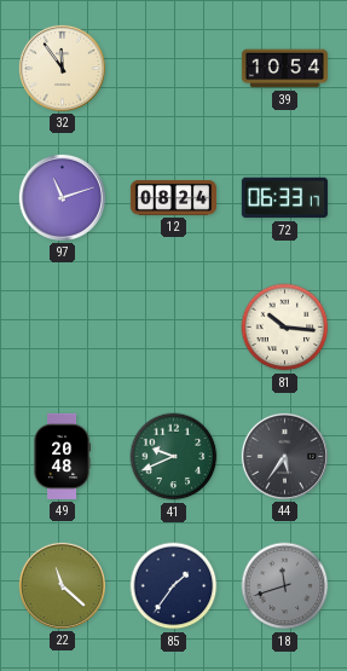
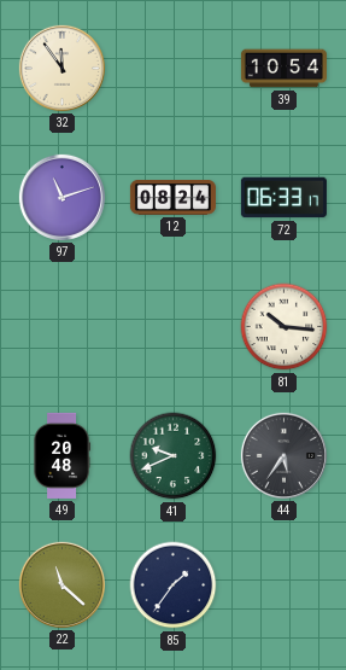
18: 11:42 -> none (285, 586)
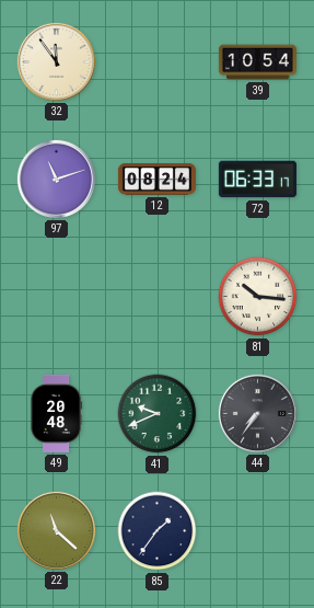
44: 5:36 -> 7:36 (257, 413)
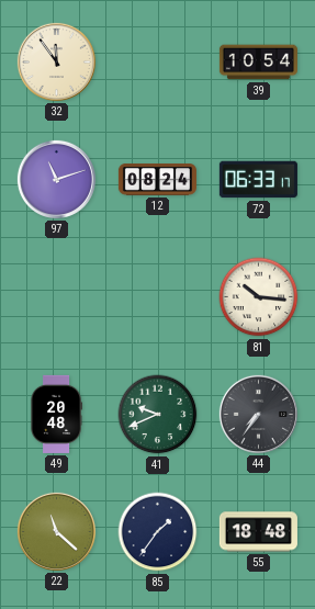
55: none -> 18:48 (258, 532)
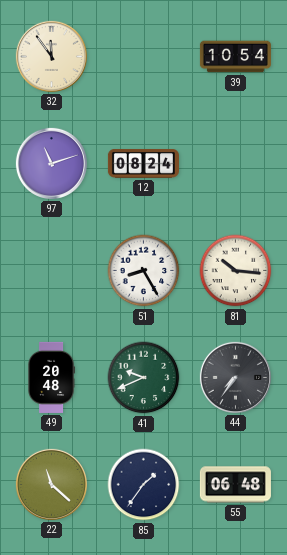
72: 06:33 -> none (258, 180)
51: none -> 8:25 (144, 271)
55: 18:48 -> 06:48 (235, 485)
